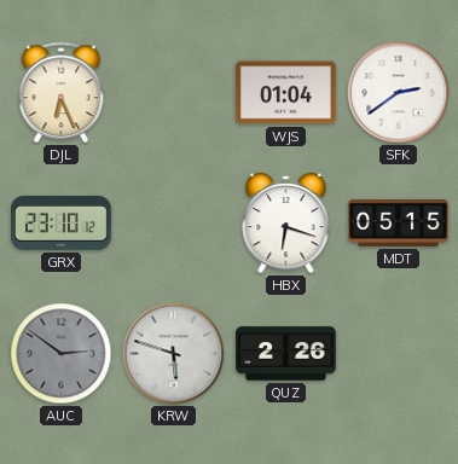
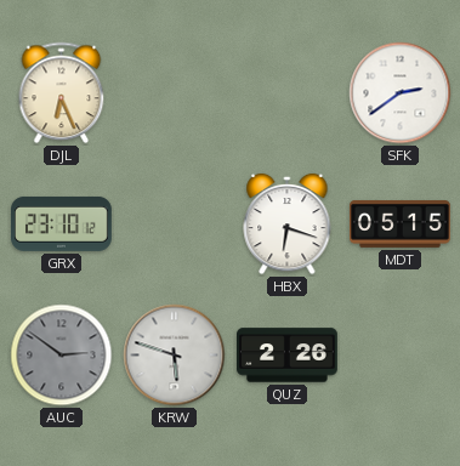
WJS: 01:04 -> none (285, 93)
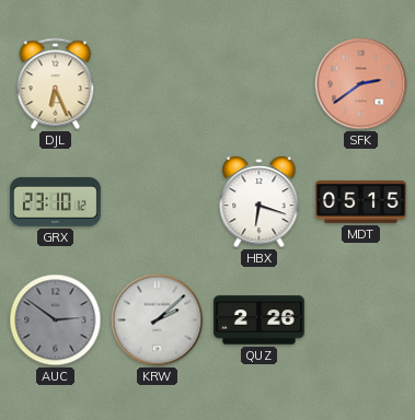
SFK dial: white -> salmon (361, 84)
KRW: 5:48 -> 2:08 (158, 320)
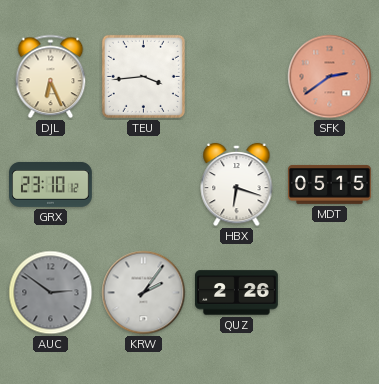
TEU: none -> 3:44 (143, 76)
KRW: 2:08 -> 2:06 (144, 293)
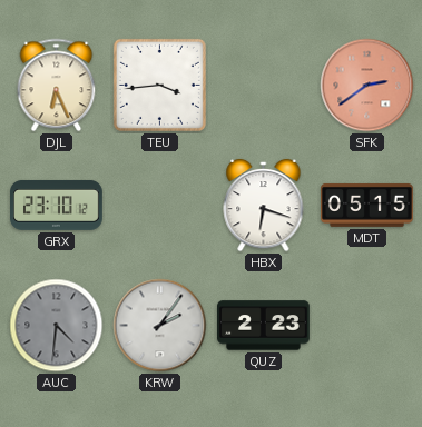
AUC: 2:51 -> 4:31 (57, 326)
QUZ: 2:26 -> 2:23 (264, 326)
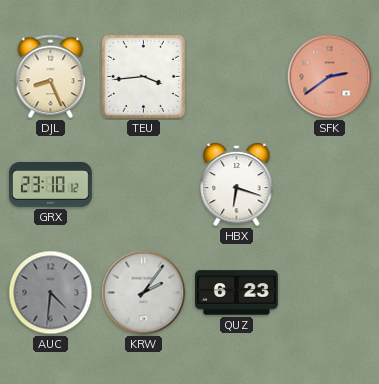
DJL: 6:26 -> 8:26 (51, 77)
MDT: 05:15 -> none (367, 205)
QUZ: 2:23 -> 6:23 (237, 293)
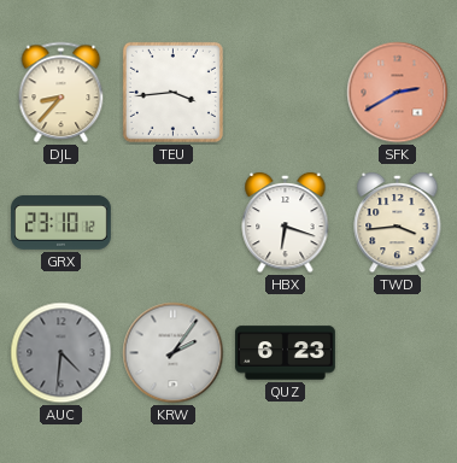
DJL: 8:26 -> 8:37 (61, 93)
SFK: 2:39 -> 2:40 (398, 93)
TWD: none -> 3:44 (398, 223)
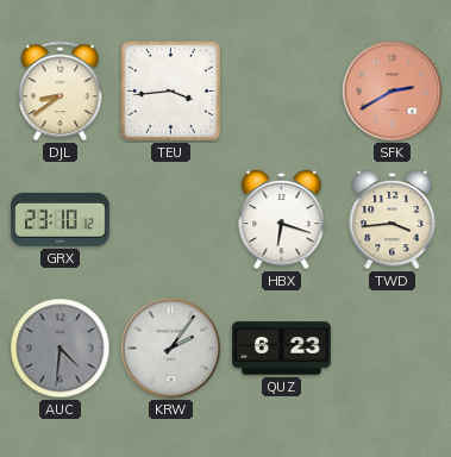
DJL: 8:37 -> 8:39 (61, 92)
